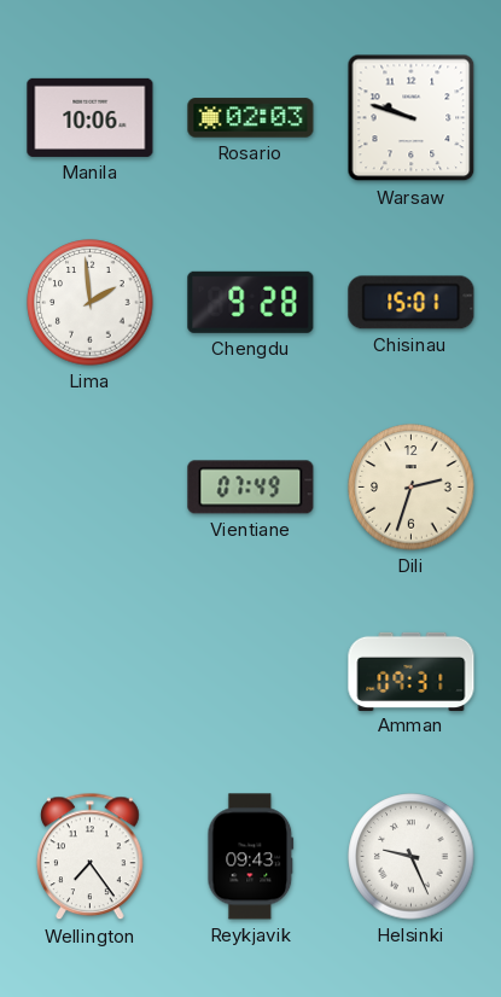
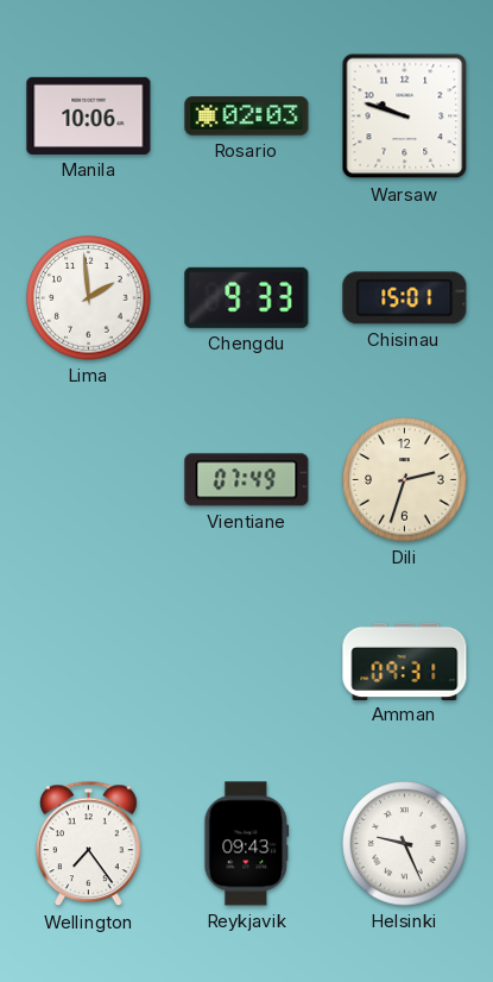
Chengdu: 9:28 -> 9:33 (247, 297)
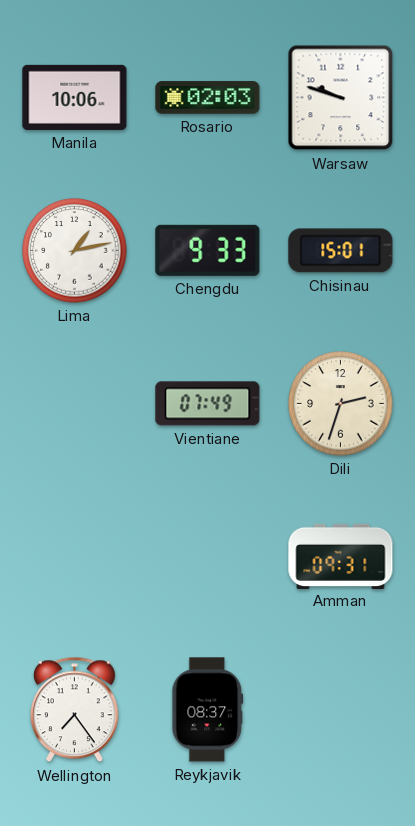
Lima: 1:59 -> 1:13 (75, 251)
Reykjavik: 09:43 -> 08:37 (208, 710)
Helsinki: 9:26 -> none (405, 844)
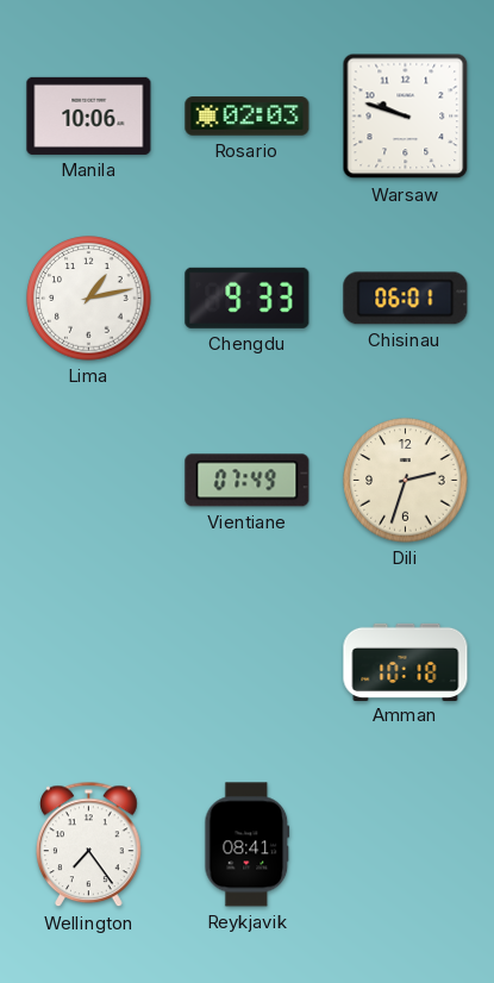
Chisinau: 15:01 -> 06:01 (406, 299)
Amman: 09:31 -> 10:18 (406, 662)
Reykjavik: 08:37 -> 08:41 (248, 845)
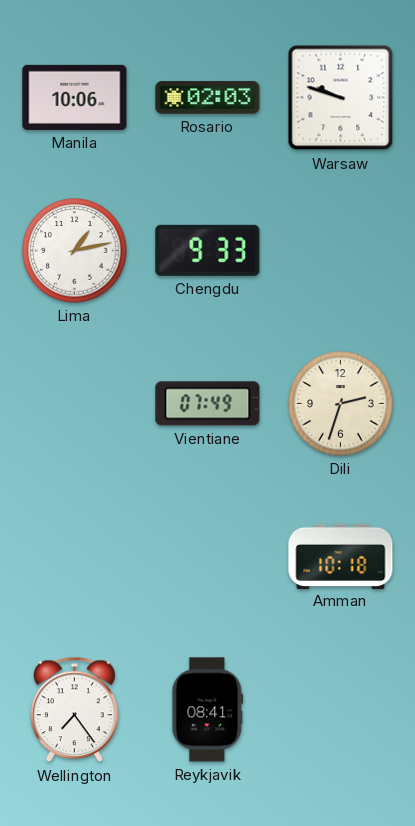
Chisinau: 06:01 -> none (406, 299)
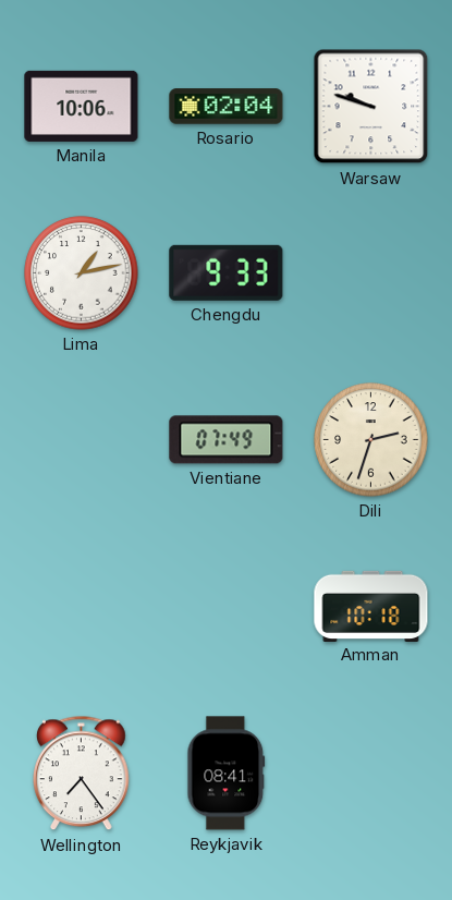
Rosario: 02:03 -> 02:04 (227, 107)
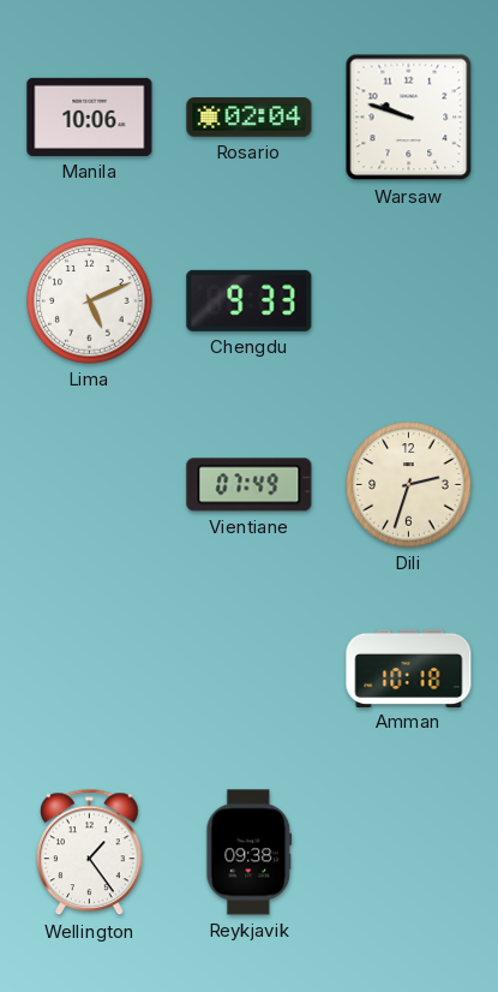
Lima: 1:13 -> 5:11 (90, 301)
Wellington: 7:24 -> 1:24 (90, 853)
Reykjavik: 08:41 -> 09:38 (250, 853)
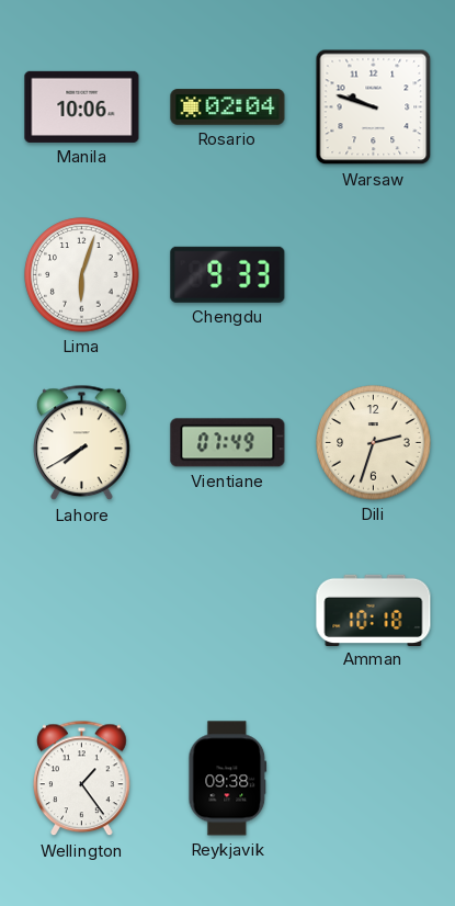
Lima: 5:11 -> 6:03 (82, 275)
Lahore: none -> 7:40 (82, 443)
